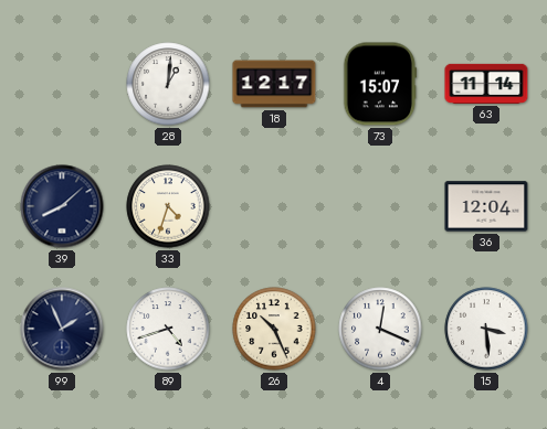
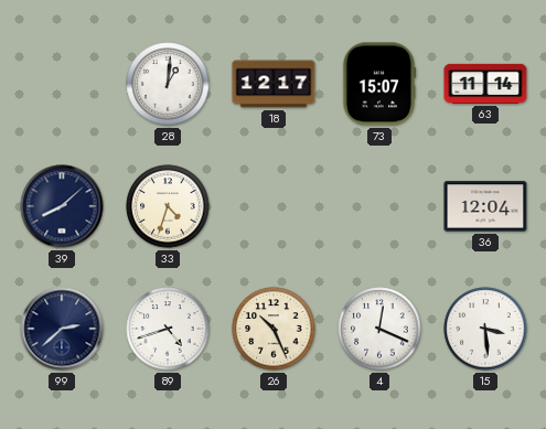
99: 1:56 -> 2:38 (62, 329)
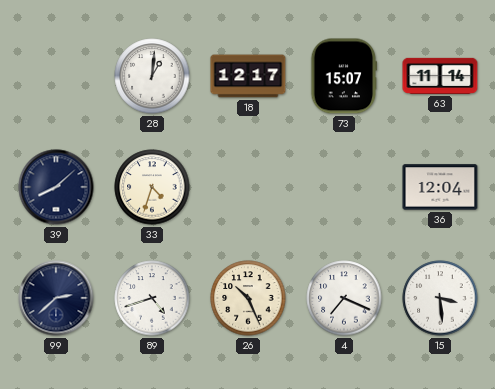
4: 12:19 -> 7:19 (344, 298)
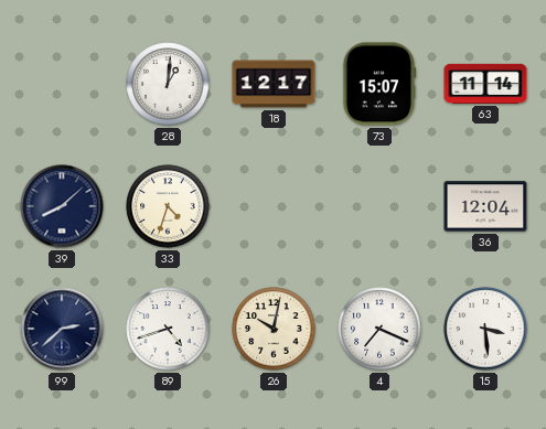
26: 10:26 -> 10:02 (274, 329)
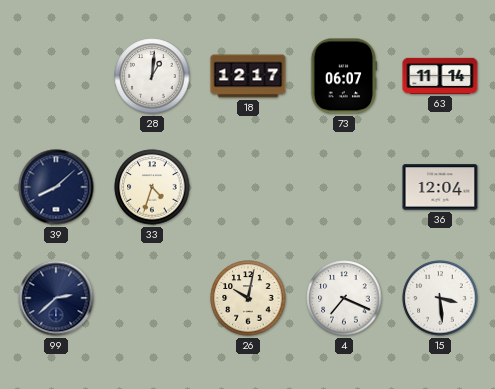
73: 15:07 -> 06:07 (344, 76)
89: 4:42 -> none (168, 329)
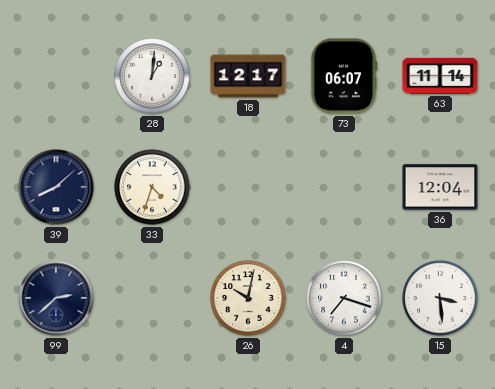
4: 7:19 -> 7:18 (344, 298)
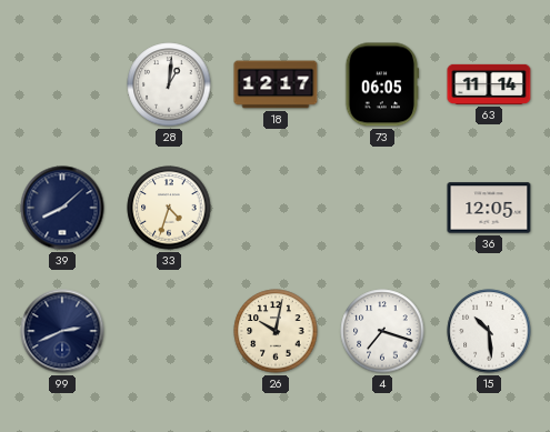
73: 06:07 -> 06:05 (382, 84)
36: 12:04 -> 12:05 (489, 208)
99: 2:38 -> 2:41 (62, 331)
15: 3:29 -> 10:29 (489, 331)
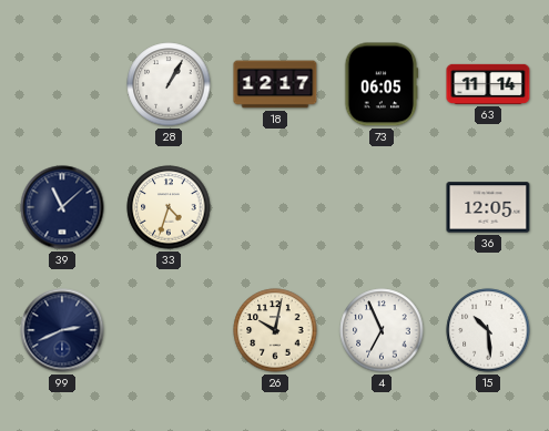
28: 1:01 -> 1:05 (169, 84)
39: 8:08 -> 11:08 (62, 207)
4: 7:18 -> 6:56 (382, 330)
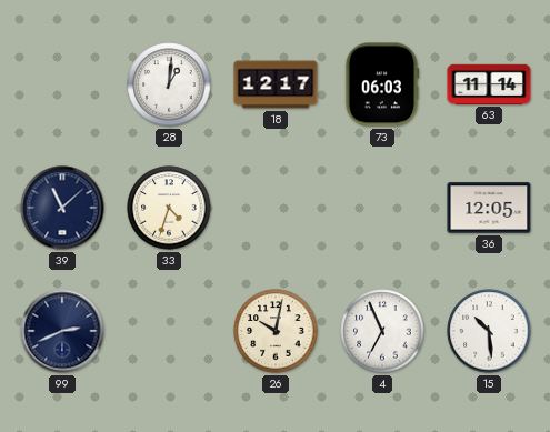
28: 1:05 -> 1:01 (169, 84)
73: 06:05 -> 06:03 (382, 84)
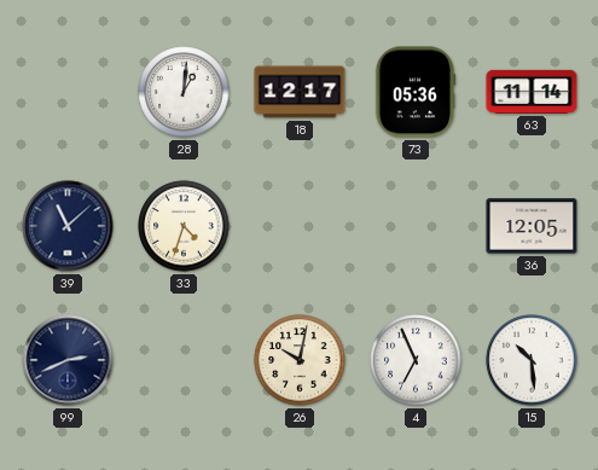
73: 06:03 -> 05:36 (416, 92)
